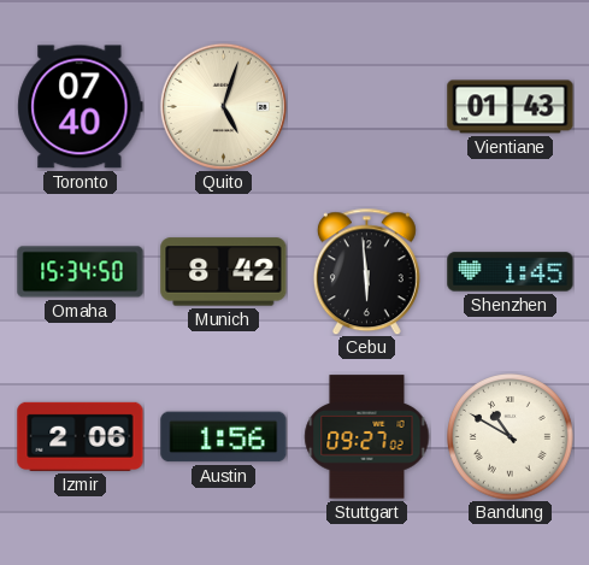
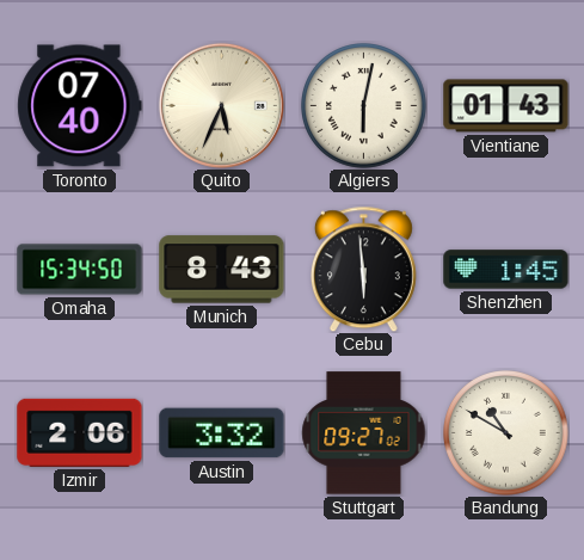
Quito: 5:03 -> 5:34 (221, 105)
Algiers: none -> 6:02 (364, 106)
Munich: 8:42 -> 8:43 (222, 270)
Austin: 1:56 -> 3:32 (222, 433)
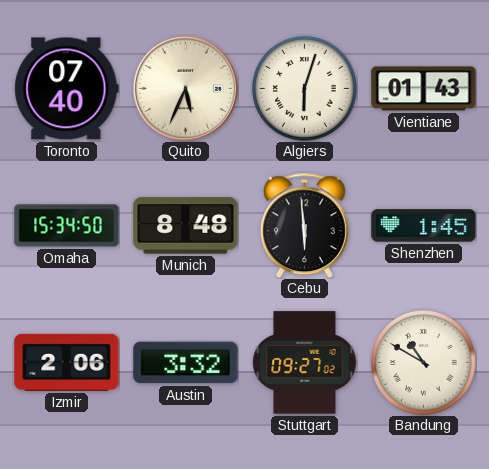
Algiers: 6:02 -> 6:03 (305, 89)
Munich: 8:43 -> 8:48 (186, 226)
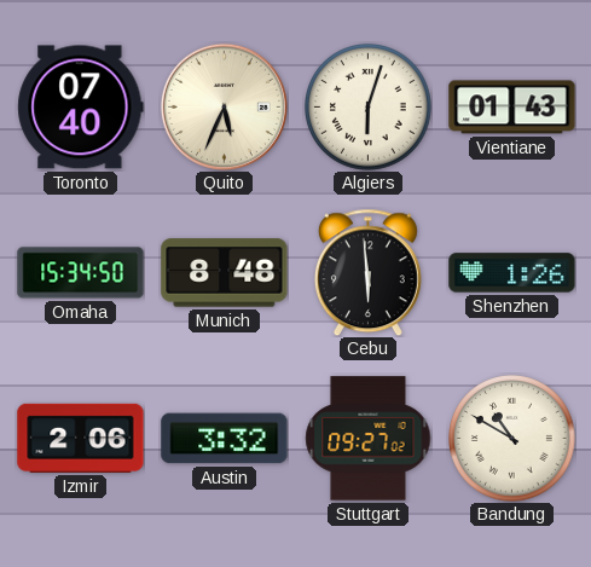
Shenzhen: 1:45 -> 1:26 (512, 273)
